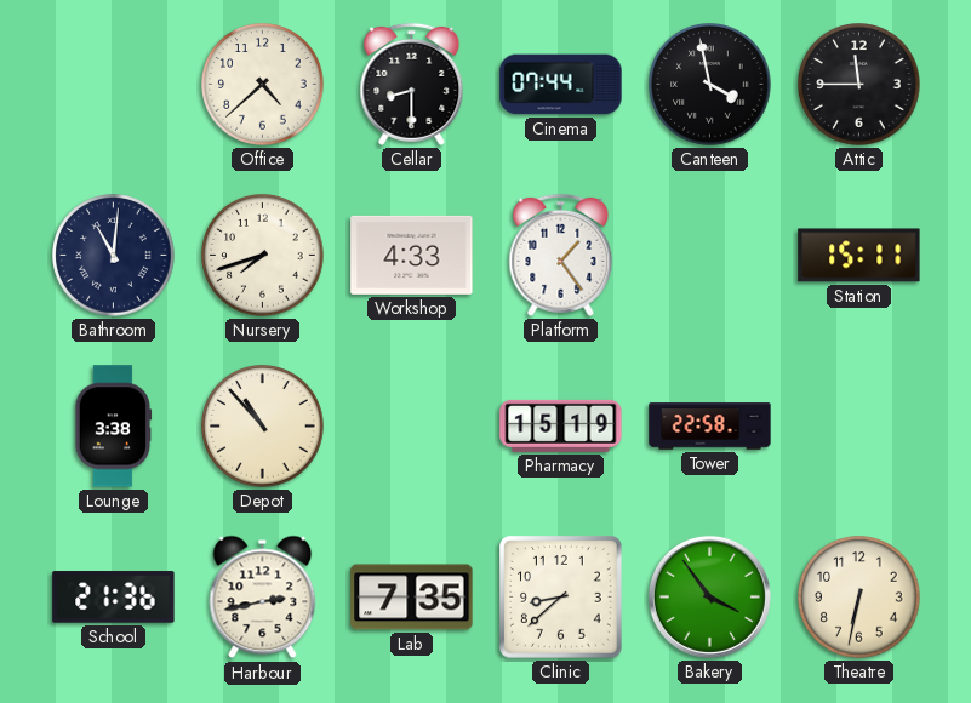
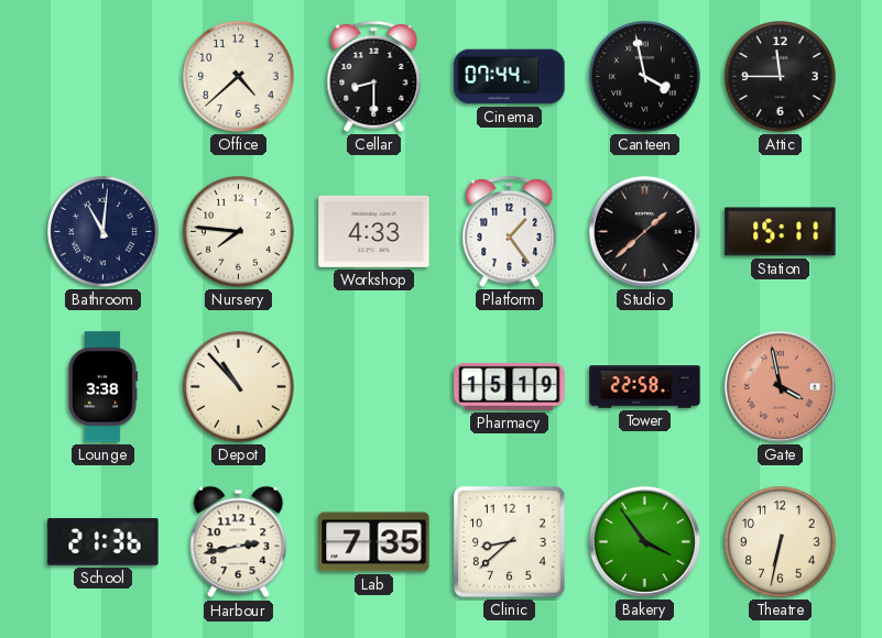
Nursery: 7:42 -> 7:46 (239, 232)
Studio: none -> 1:38 (644, 231)
Gate: none -> 3:58 (780, 386)
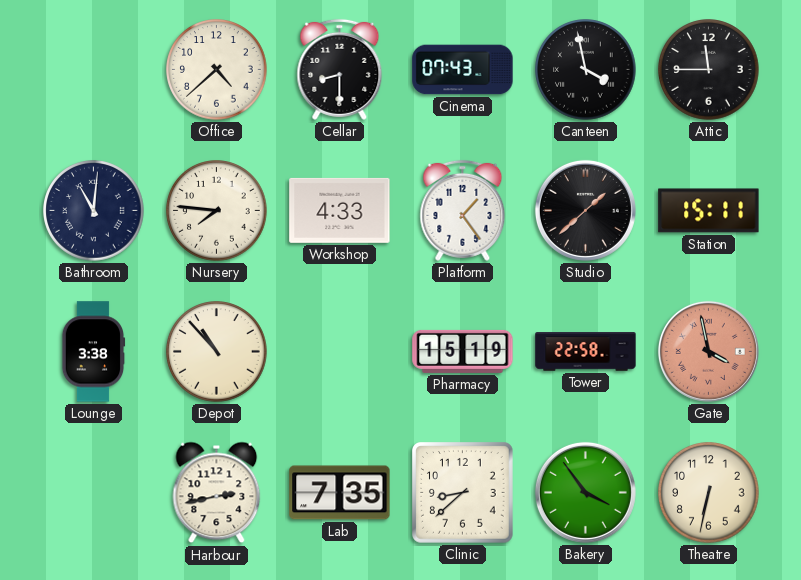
Cinema: 07:44 -> 07:43 (463, 70)
School: 21:36 -> none (104, 542)
